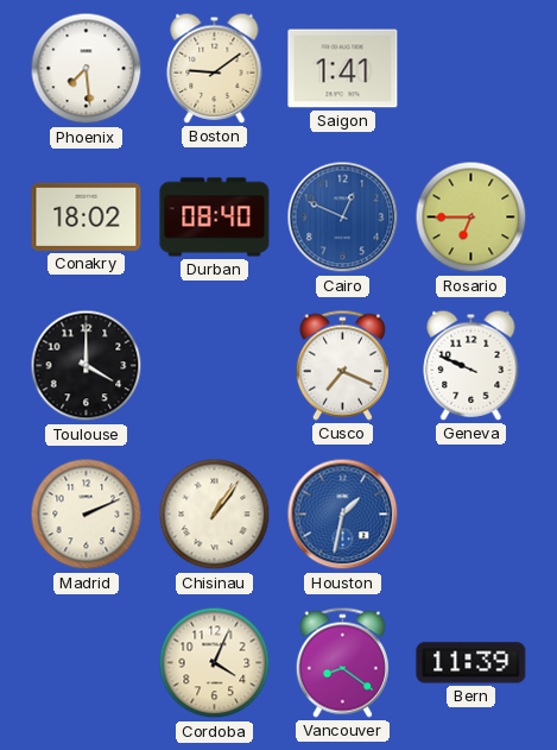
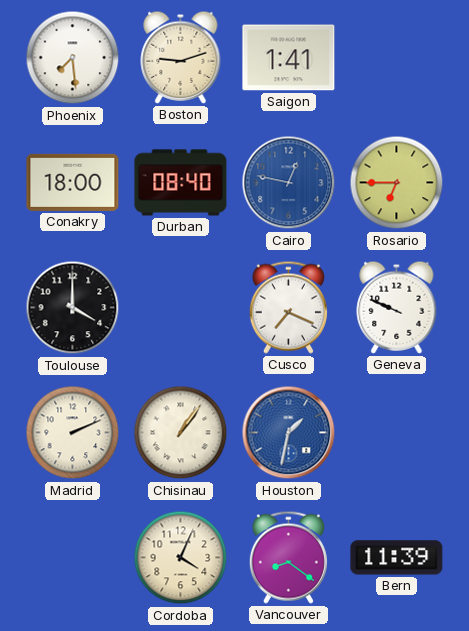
Boston: 9:09 -> 9:12 (181, 57)
Conakry: 18:02 -> 18:00 (73, 182)
Cairo: 12:49 -> 12:47 (289, 183)
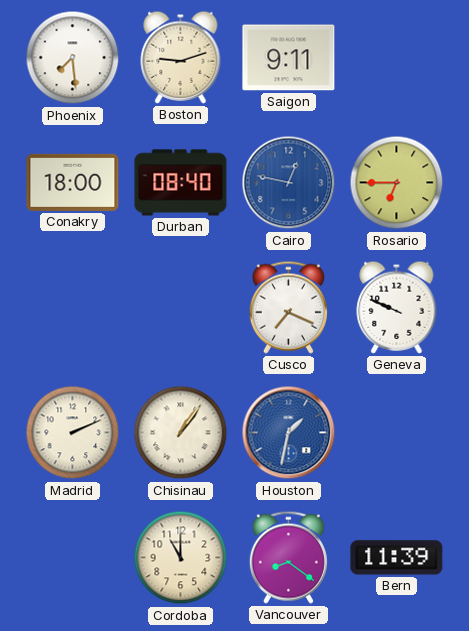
Saigon: 1:41 -> 9:11 (289, 58)
Toulouse: 4:00 -> none (73, 308)
Cordoba: 4:04 -> 11:00 (181, 558)
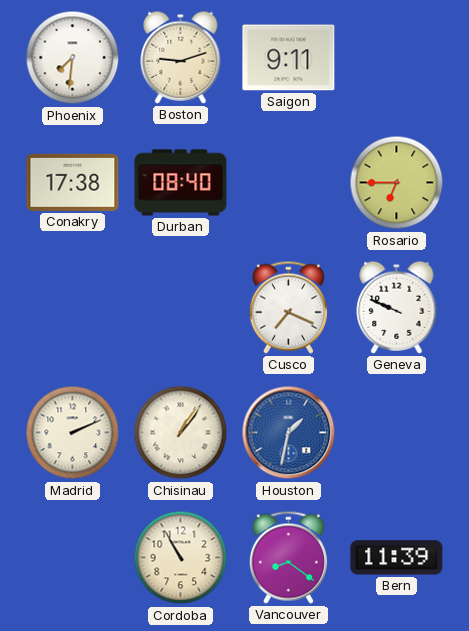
Phoenix: 7:29 -> 7:31 (73, 58)
Conakry: 18:00 -> 17:38 (73, 182)
Cairo: 12:47 -> none (289, 183)
Cordoba: 11:00 -> 10:55 (181, 558)
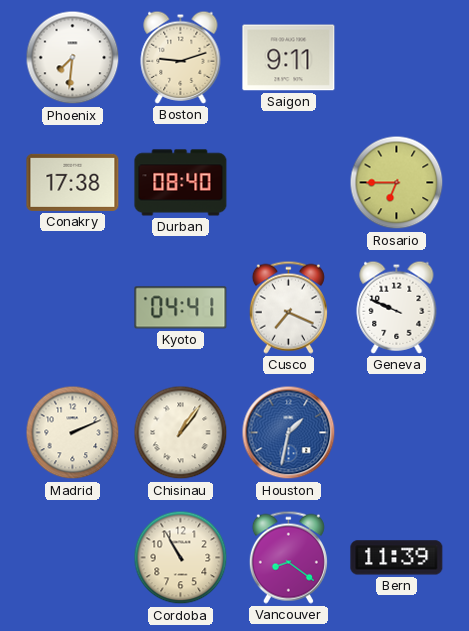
Kyoto: none -> 04:41 (181, 308)
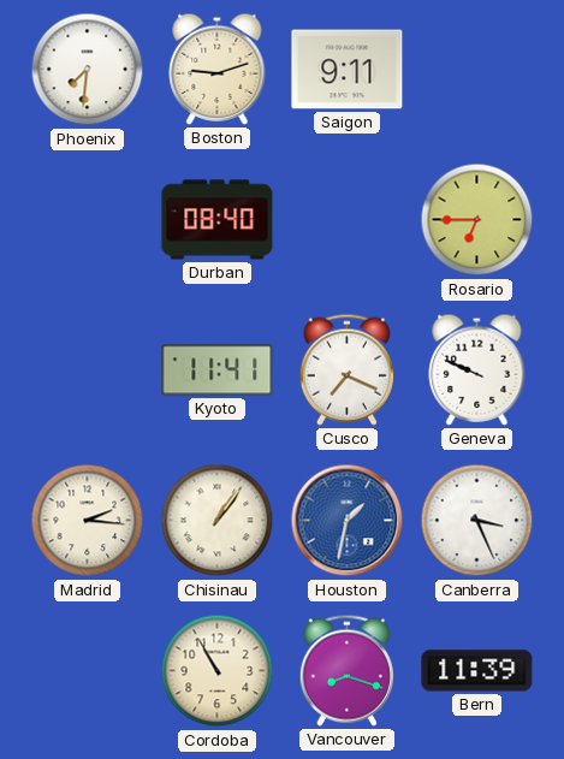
Conakry: 17:38 -> none (73, 182)
Kyoto: 04:41 -> 11:41 (218, 370)
Madrid: 2:11 -> 2:16 (88, 521)
Canberra: none -> 3:26 (477, 521)
Vancouver: 8:21 -> 8:18 (346, 670)
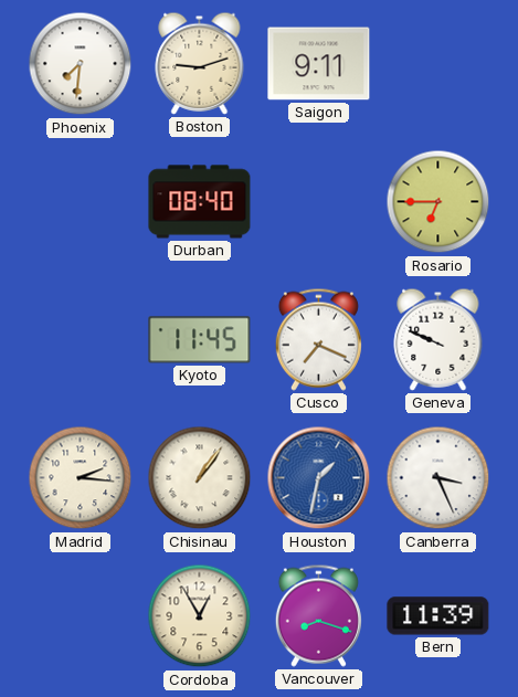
Kyoto: 11:41 -> 11:45 (200, 340)
Cordoba: 10:55 -> 12:55 (200, 616)
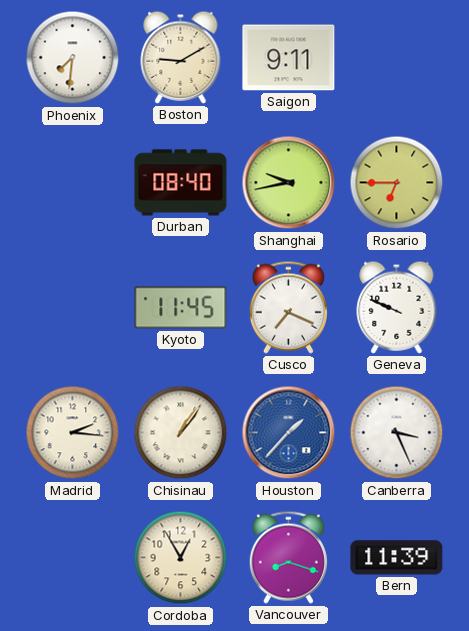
Boston: 9:12 -> 9:10 (181, 57)
Shanghai: none -> 9:43 (289, 183)
Houston: 1:32 -> 1:37 (289, 433)
